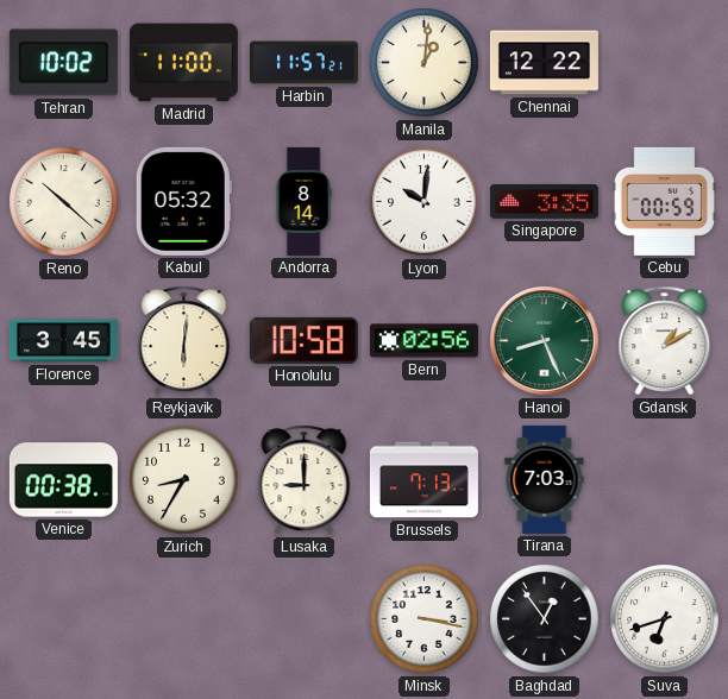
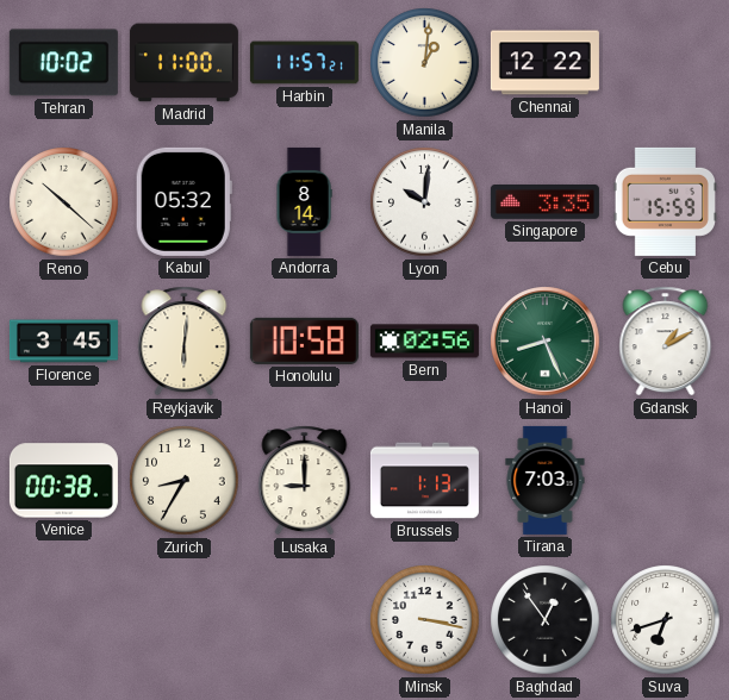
Cebu: 00:59 -> 15:59 (665, 201)
Brussels: 7:13 -> 1:13 (424, 481)
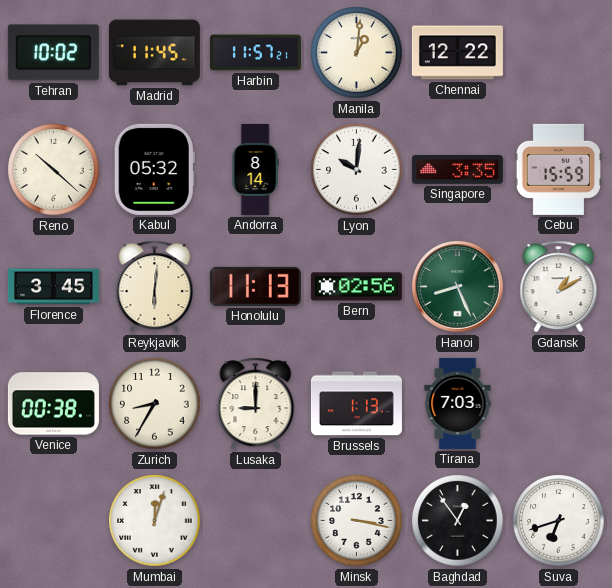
Madrid: 11:00 -> 11:45 (154, 53)
Honolulu: 10:58 -> 11:13 (255, 286)
Mumbai: none -> 12:03 (155, 521)
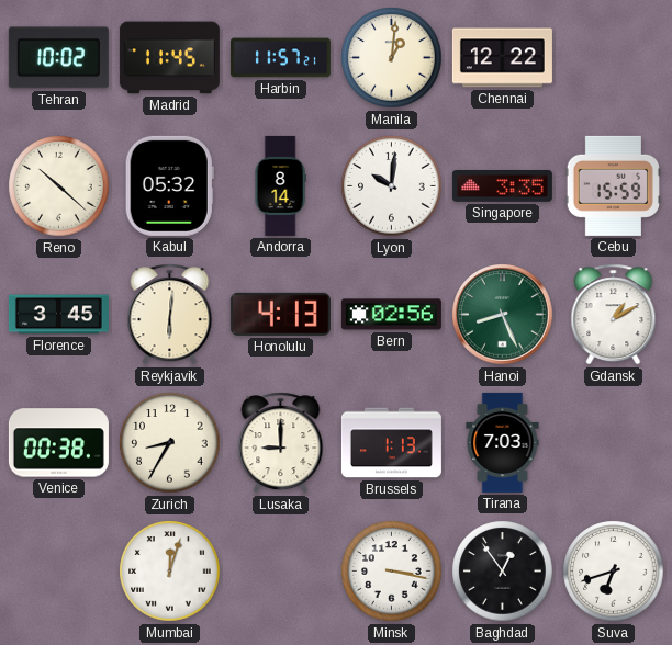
Honolulu: 11:13 -> 4:13 (280, 314)
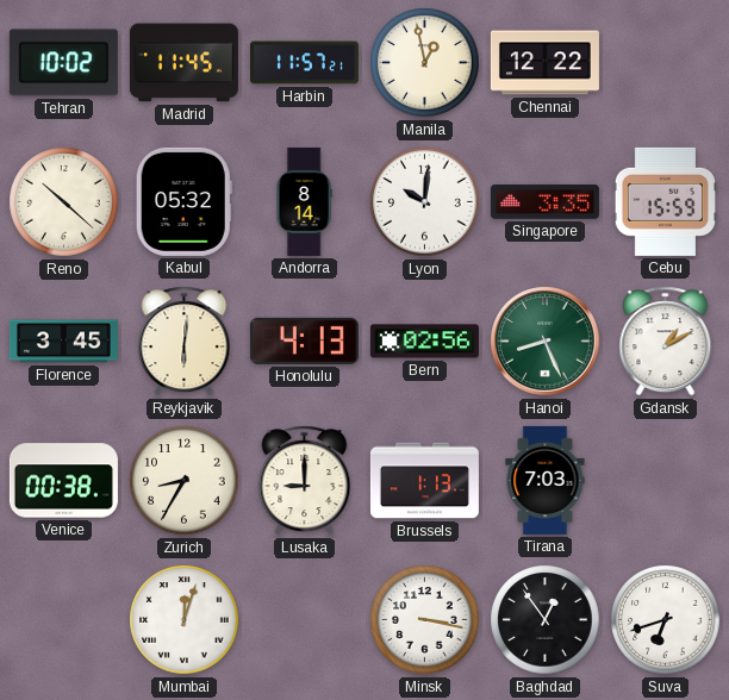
Manila: 1:01 -> 12:58 (425, 63)
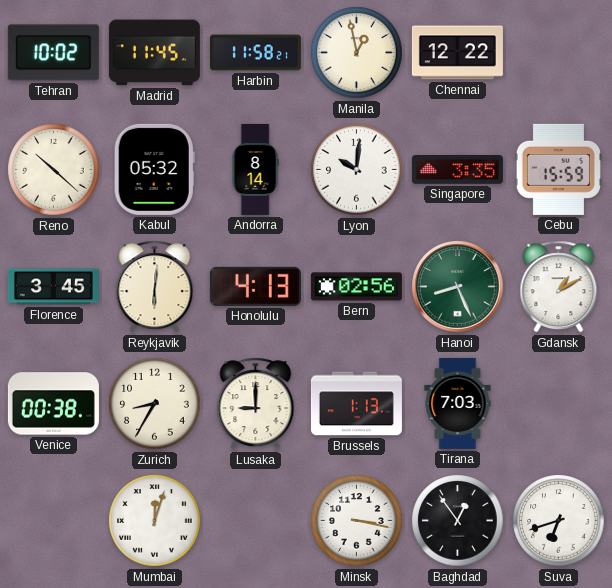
Harbin: 11:57 -> 11:58 (255, 53)
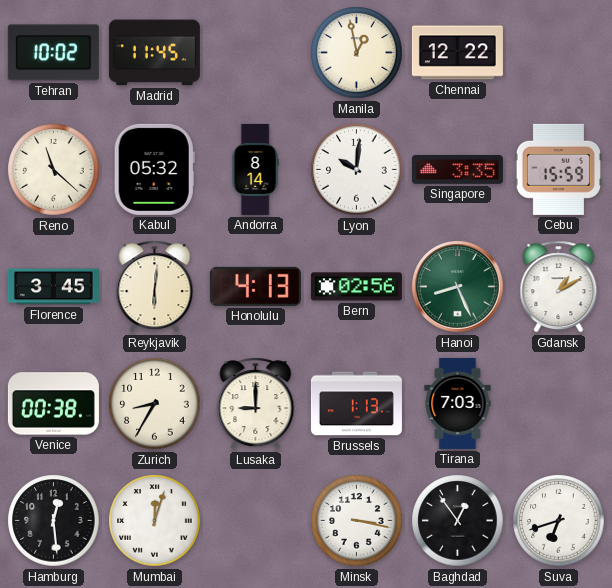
Harbin: 11:58 -> none (255, 53)
Reno: 10:22 -> 11:22 (54, 170)
Hamburg: none -> 12:29 (54, 521)
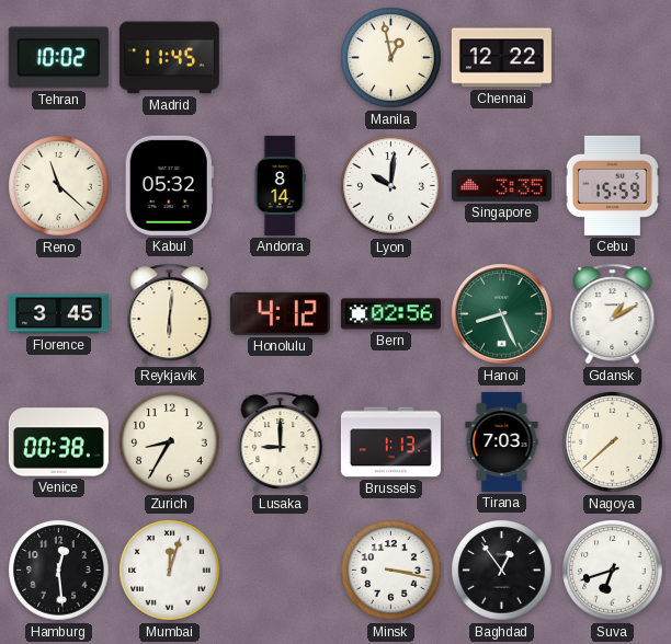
Honolulu: 4:13 -> 4:12 (280, 313)
Nagoya: none -> 7:38 (613, 442)
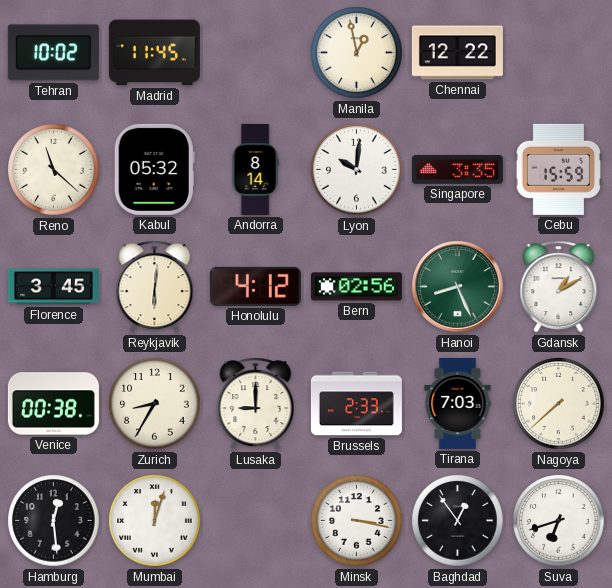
Brussels: 1:13 -> 2:33 (356, 404)
